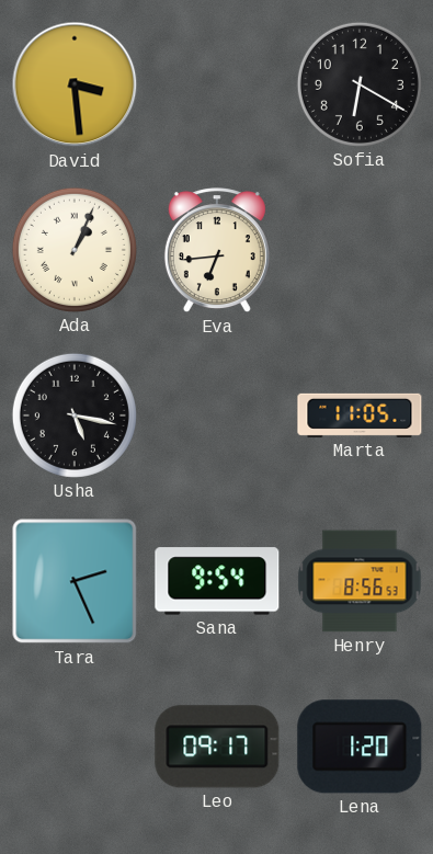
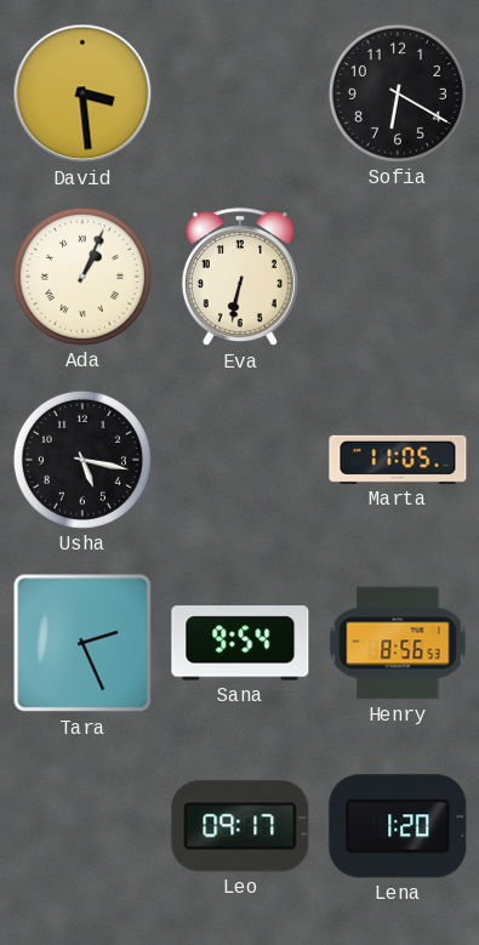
Eva: 6:44 -> 6:32 (240, 278)
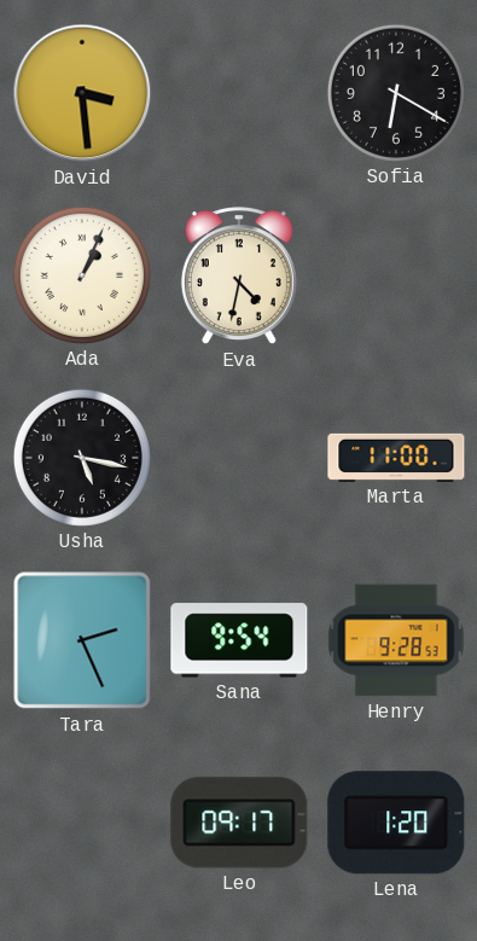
Eva: 6:32 -> 4:32 (239, 277)
Marta: 11:05 -> 11:00 (396, 458)
Henry: 8:56 -> 9:28 (396, 640)
